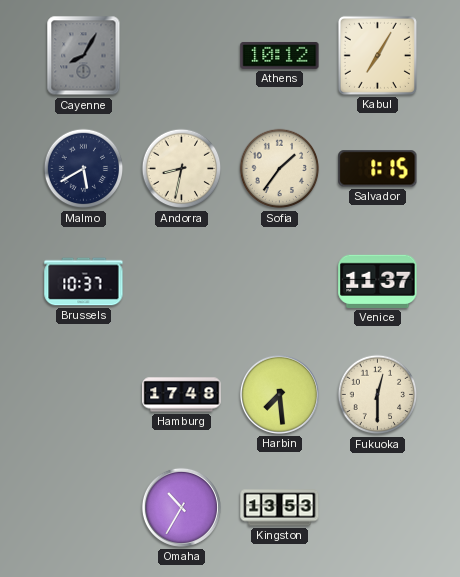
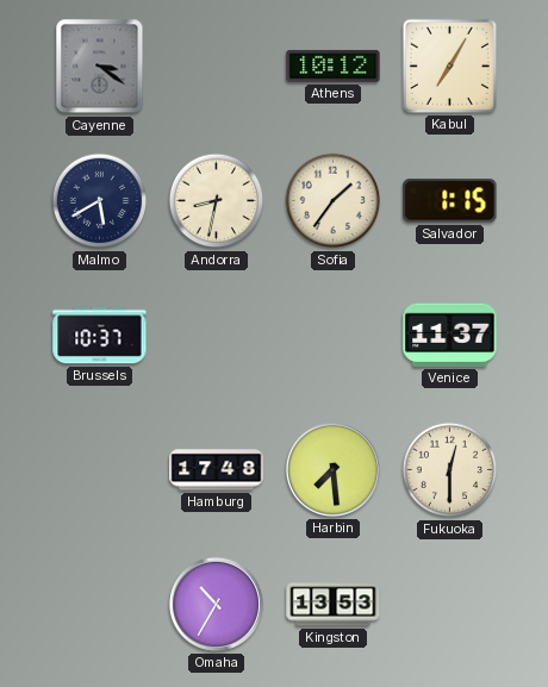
Cayenne: 8:05 -> 3:21 (100, 67)
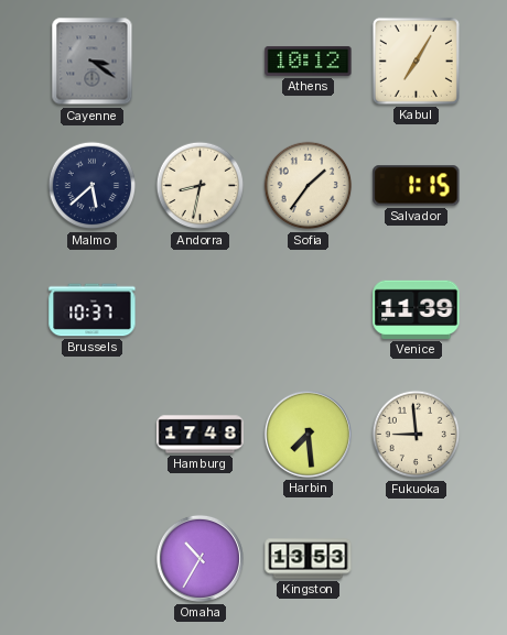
Malmo: 5:40 -> 5:38 (93, 186)
Venice: 11:37 -> 11:39 (417, 309)
Fukuoka: 12:30 -> 8:59 (417, 435)
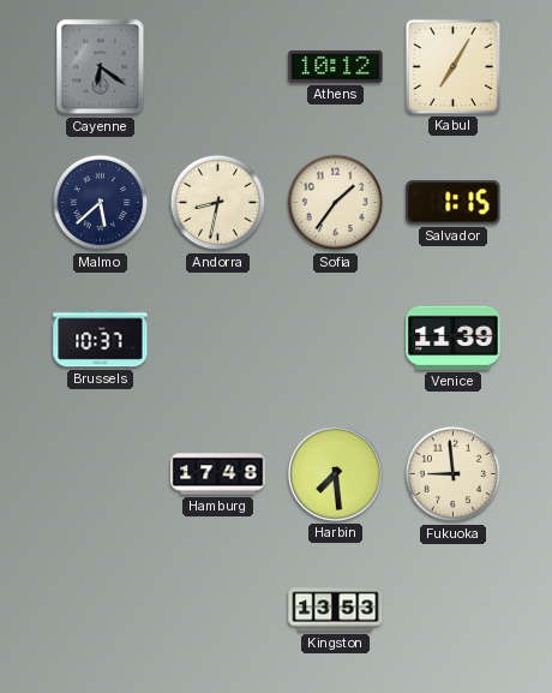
Cayenne: 3:21 -> 6:21 (101, 67)
Omaha: 10:35 -> none (199, 558)
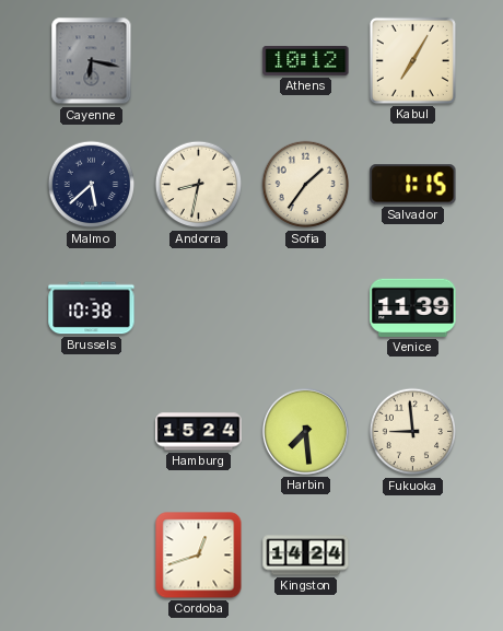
Cayenne: 6:21 -> 6:17 (92, 61)
Brussels: 10:37 -> 10:38 (92, 308)
Hamburg: 17:48 -> 15:24 (199, 432)
Cordoba: none -> 12:42 (199, 556)
Kingston: 13:53 -> 14:24 (306, 556)
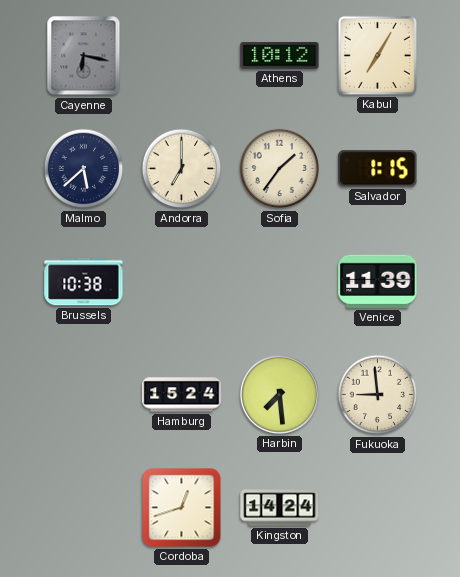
Andorra: 8:32 -> 7:00 (182, 169)
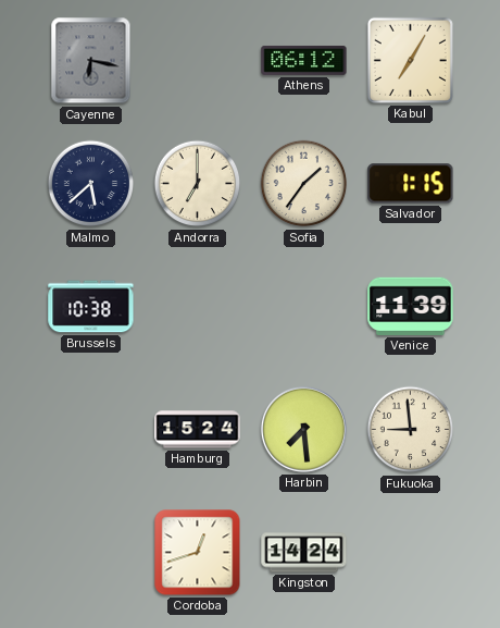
Athens: 10:12 -> 06:12 (304, 60)
